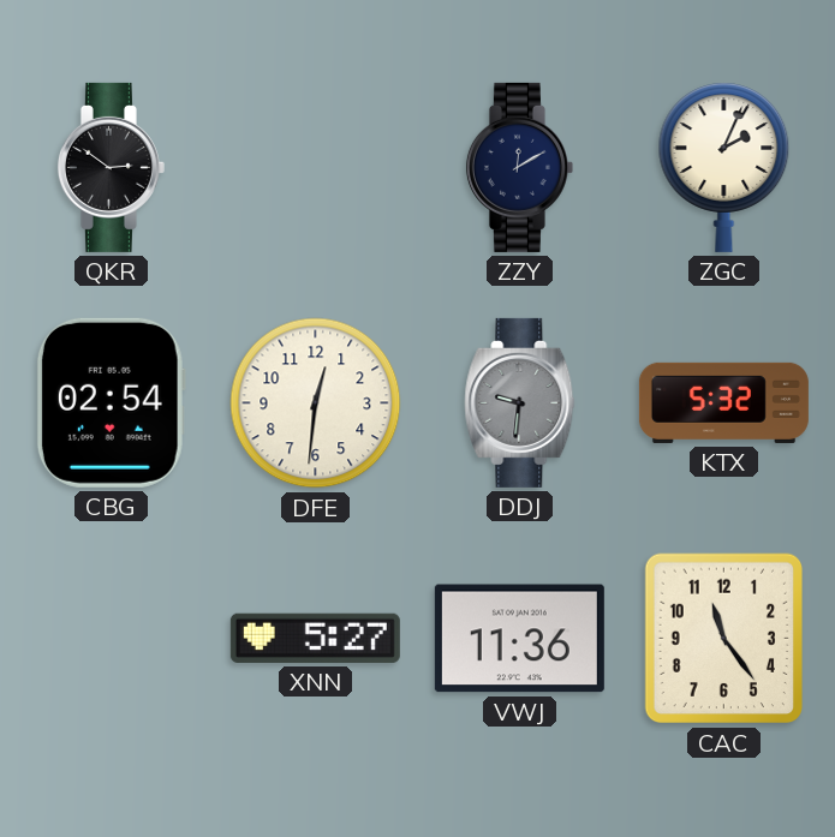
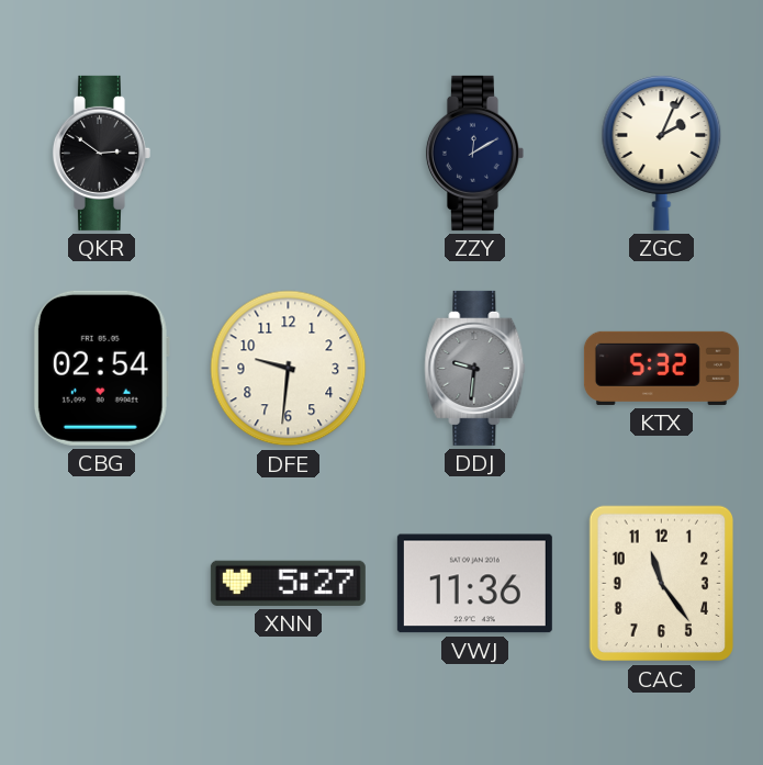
DFE: 12:31 -> 9:31 (289, 369)
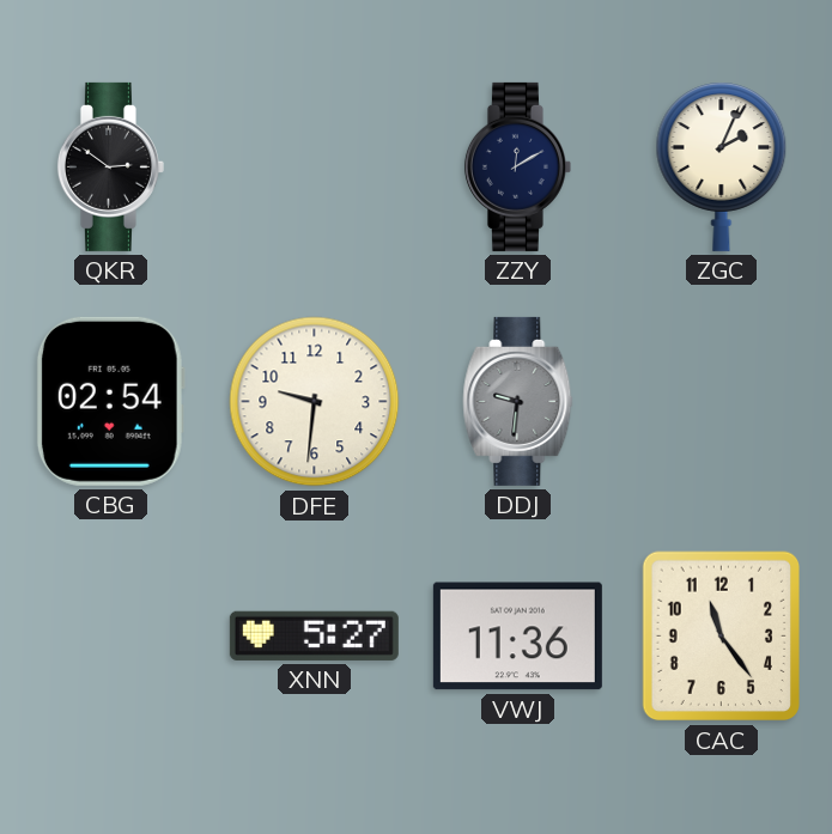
KTX: 5:32 -> none (661, 368)
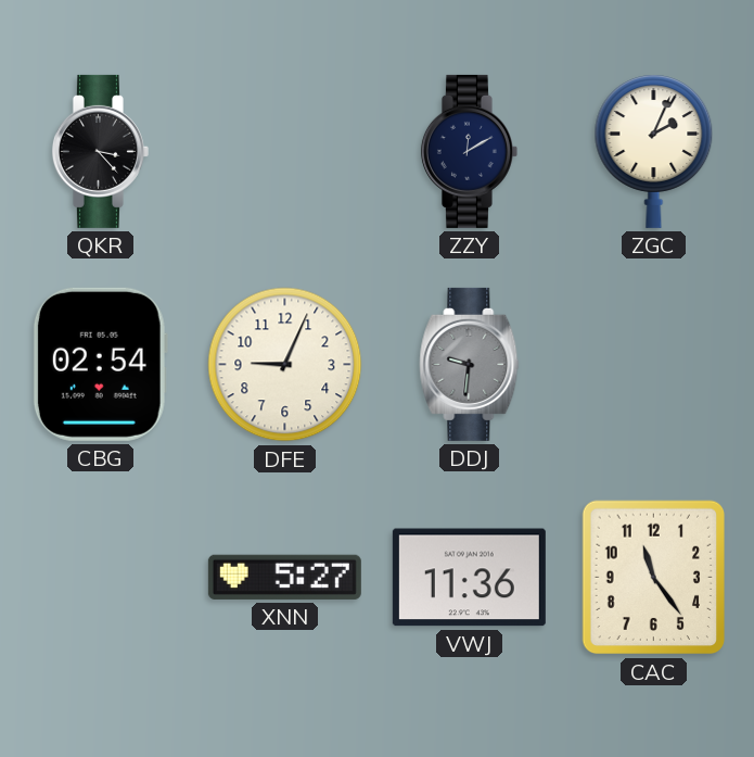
QKR: 2:51 -> 3:23 (100, 151)
DFE: 9:31 -> 9:04 (285, 365)
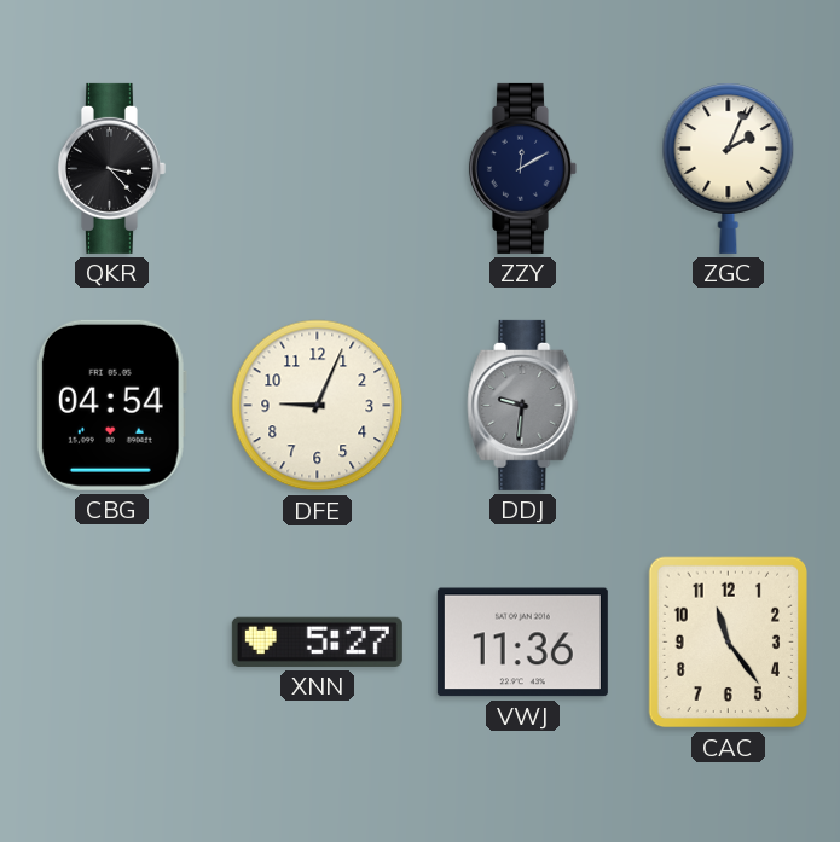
CBG: 02:54 -> 04:54 (111, 405)
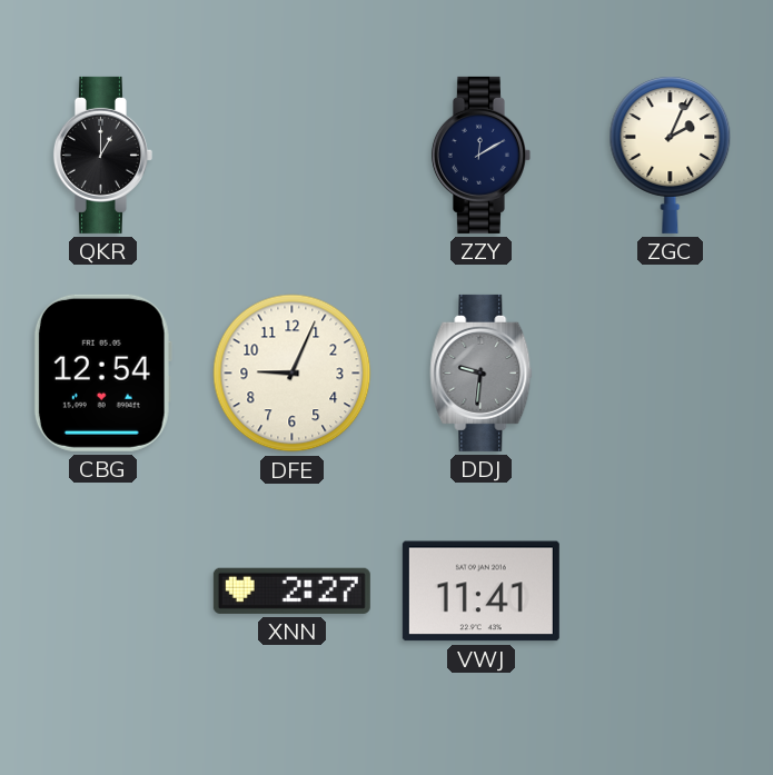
QKR: 3:23 -> 1:00 (102, 155)
CBG: 04:54 -> 12:54 (102, 372)
XNN: 5:27 -> 2:27 (291, 590)
VWJ: 11:36 -> 11:41 (480, 592)
CAC: 11:24 -> none (729, 643)
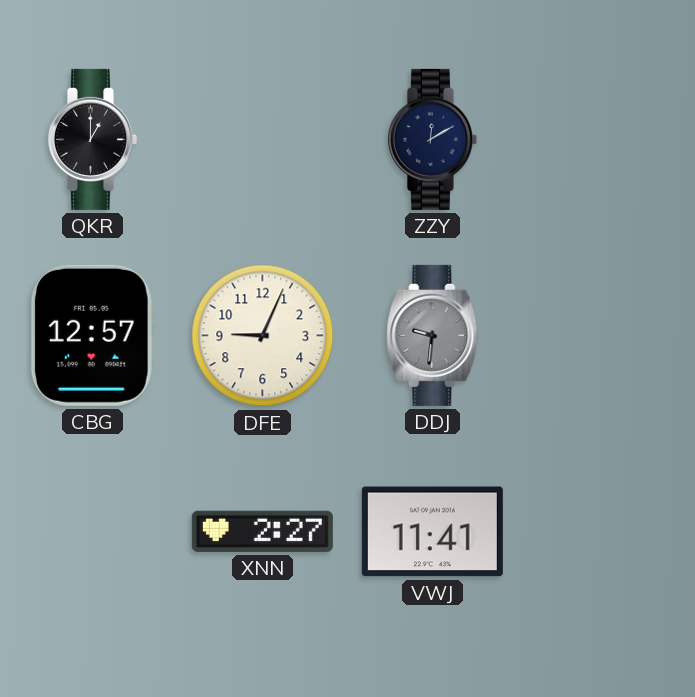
ZGC: 2:04 -> none (671, 155)
CBG: 12:54 -> 12:57 (92, 335)
